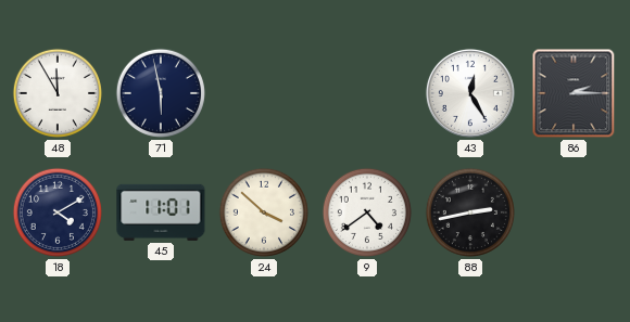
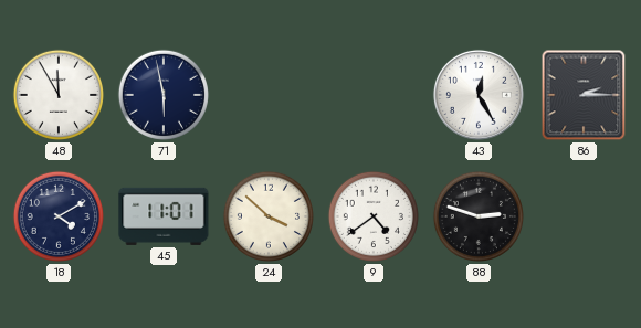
88: 2:43 -> 2:48 (479, 216)
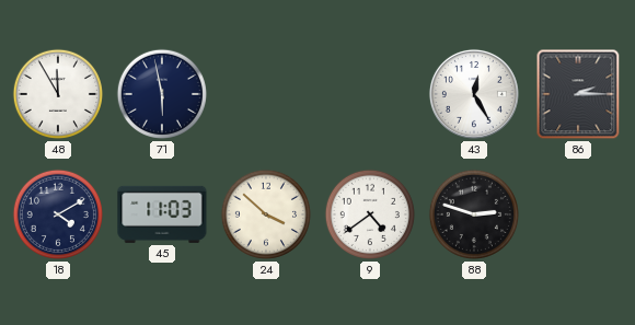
45: 11:01 -> 11:03 (162, 214)
